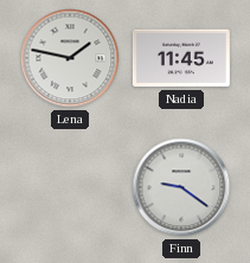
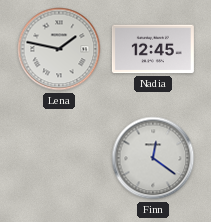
Nadia: 11:45 -> 12:45 (153, 49)
Finn: 9:21 -> 12:21 (153, 158)
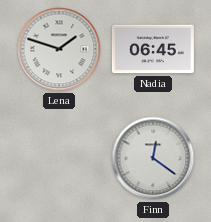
Lena: 1:47 -> 1:48 (59, 49)
Nadia: 12:45 -> 06:45 (153, 49)
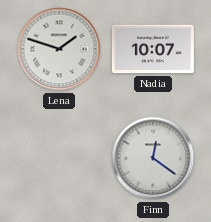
Nadia: 06:45 -> 10:07 (153, 49)
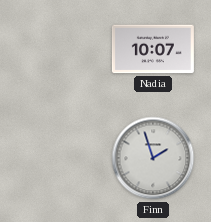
Lena: 1:48 -> none (59, 49)
Finn: 12:21 -> 1:57 (153, 158)
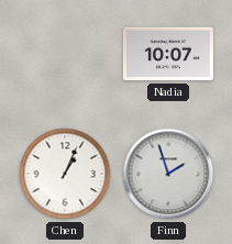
Chen: none -> 1:04 (65, 174)
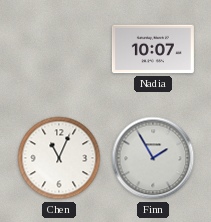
Chen: 1:04 -> 11:04 (59, 158)
Finn: 1:57 -> 1:55 (153, 158)
